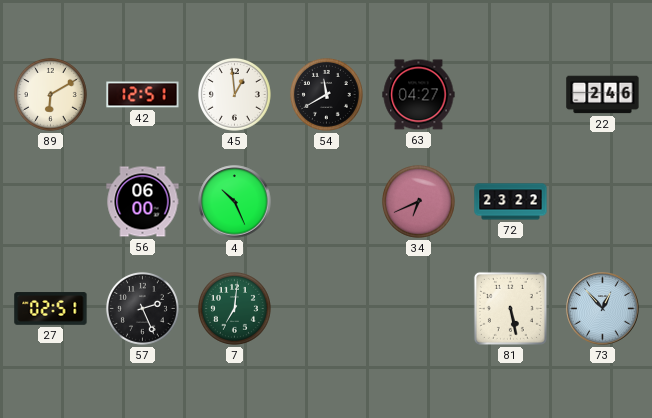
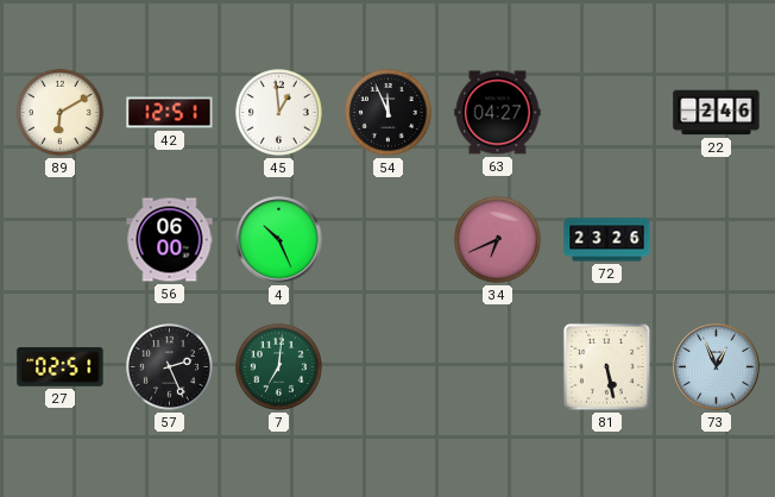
54: 11:40 -> 11:56 (387, 112)
72: 23:22 -> 23:26 (607, 240)
73: 12:53 -> 12:56 (717, 367)
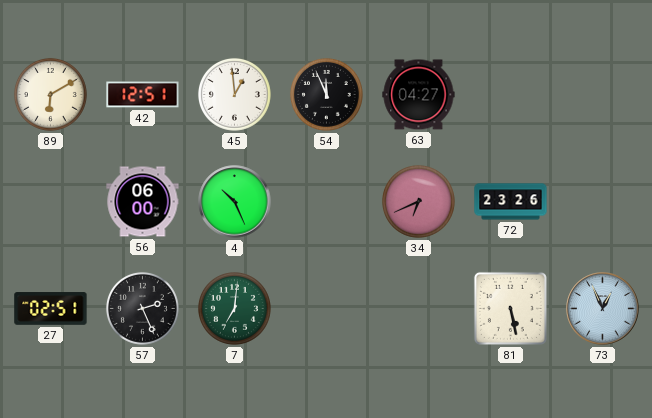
22: 2:46 -> none (717, 113)
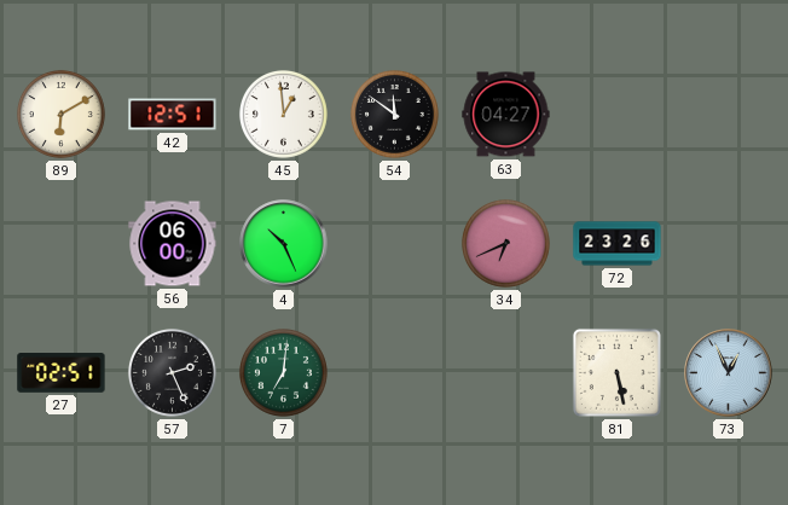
54: 11:56 -> 11:51 (394, 114)
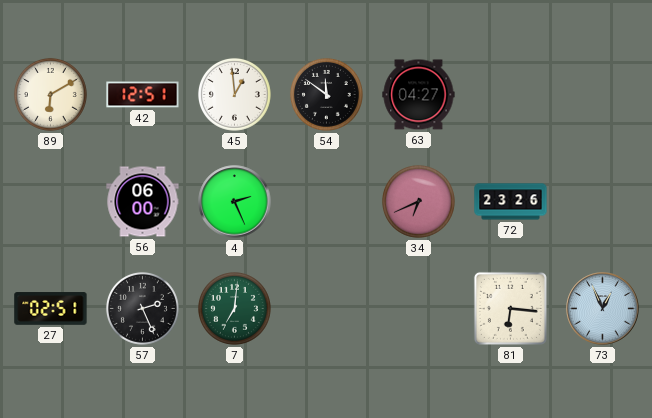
4: 10:26 -> 2:26 (235, 202)
81: 5:28 -> 6:16 (510, 308)
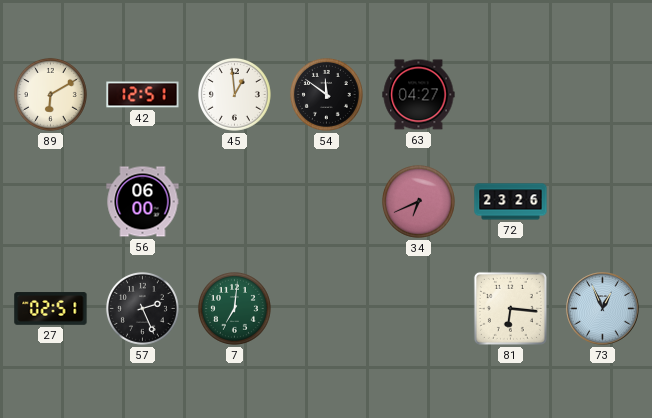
4: 2:26 -> none (235, 202)
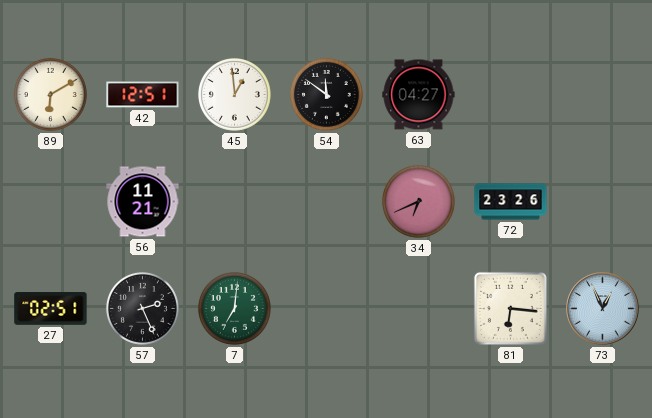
56: 06:00 -> 11:21 (143, 202)
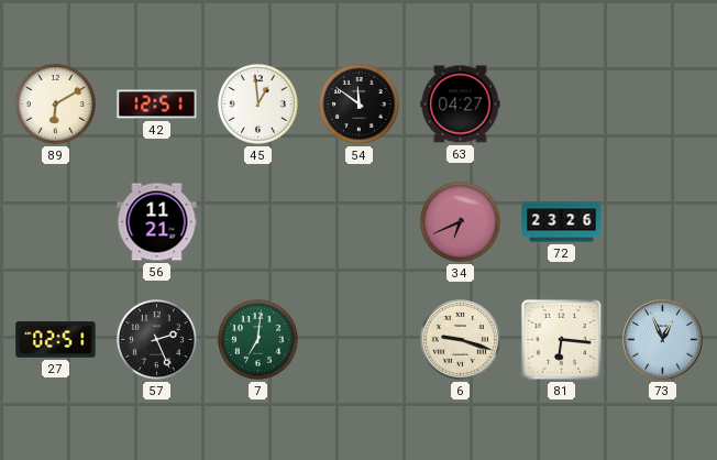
6: none -> 9:18 (460, 339)
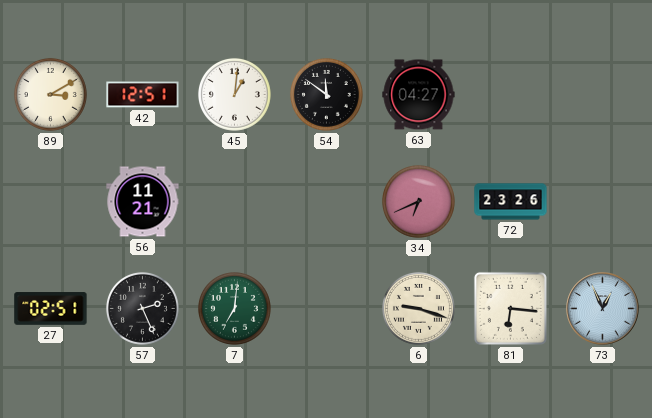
89: 6:10 -> 3:10 (50, 94)
45: 12:59 -> 1:01 (234, 94)
